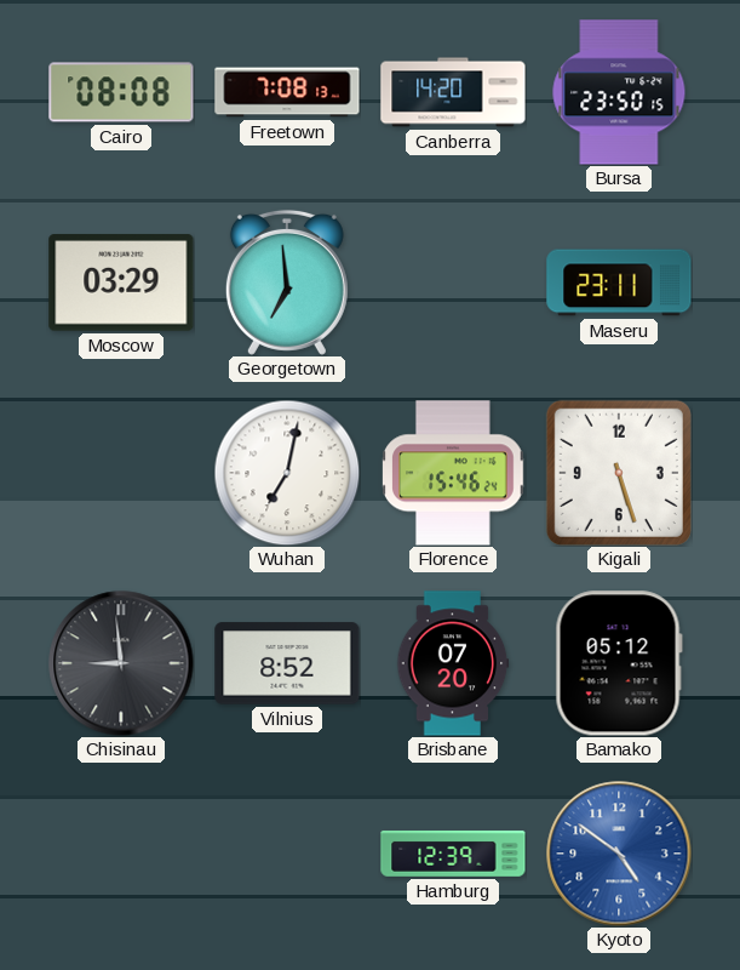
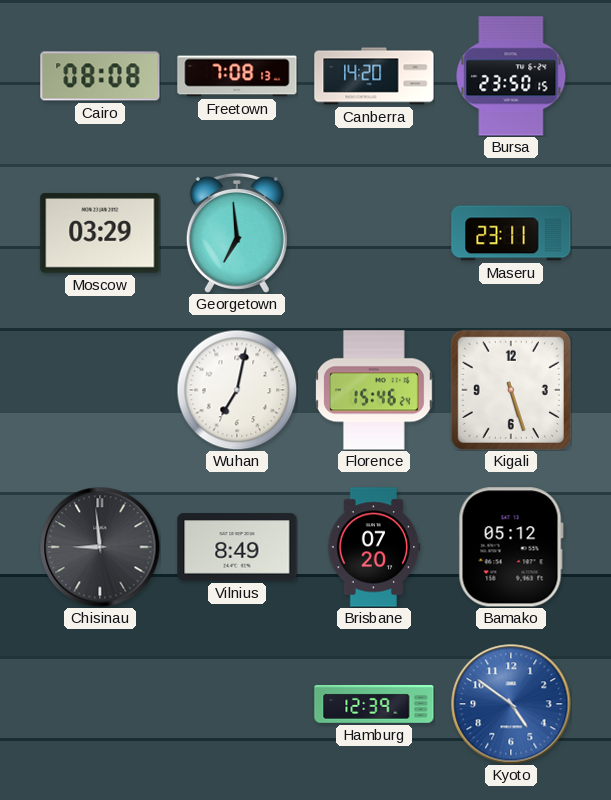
Vilnius: 8:52 -> 8:49 (237, 547)
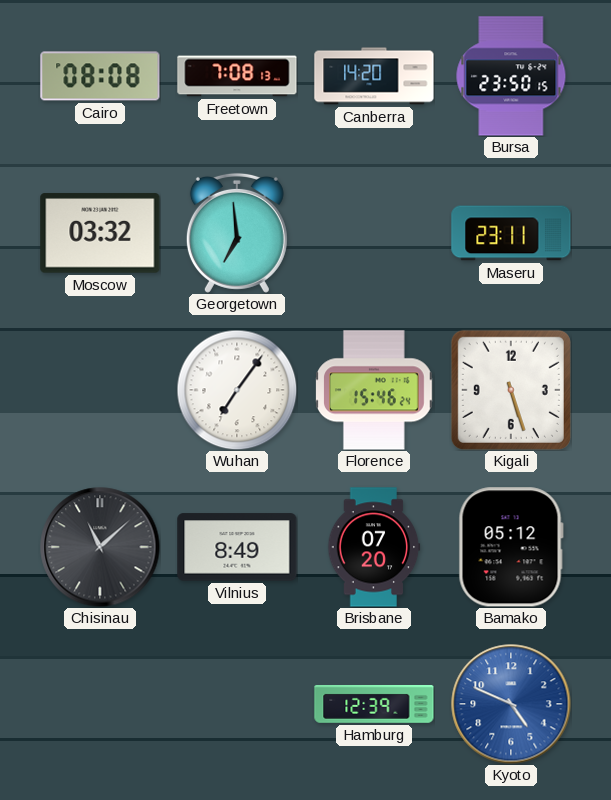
Moscow: 03:29 -> 03:32 (100, 233)
Wuhan: 7:02 -> 7:06 (237, 390)
Chisinau: 8:59 -> 11:08 (100, 547)
Kyoto: 4:51 -> 4:49 (511, 704)
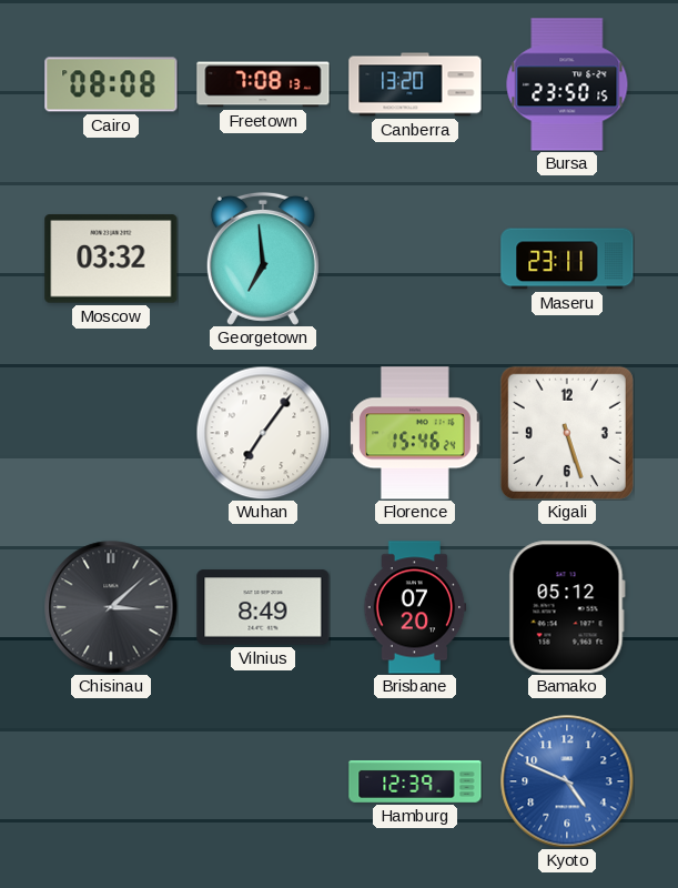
Canberra: 14:20 -> 13:20 (415, 84)
Chisinau: 11:08 -> 3:08 (111, 607)
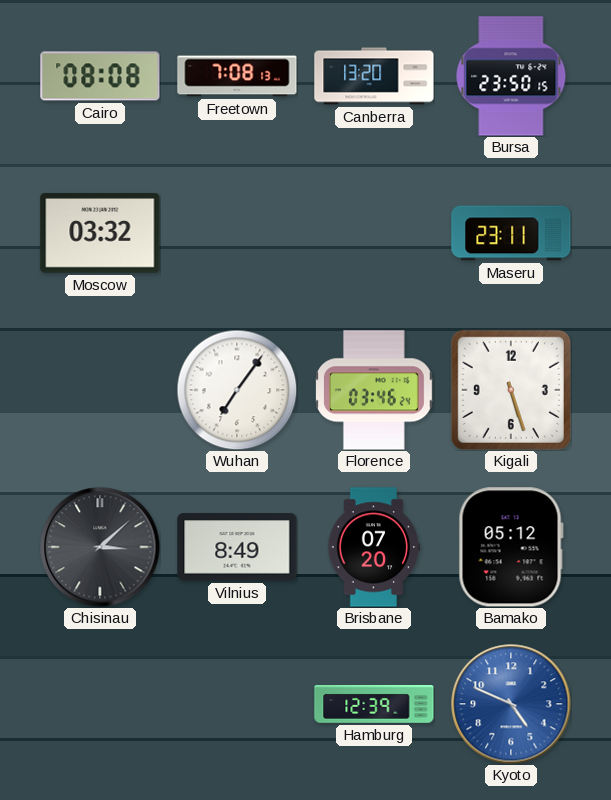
Georgetown: 6:59 -> none (263, 259)
Florence: 15:46 -> 03:46 (374, 390)
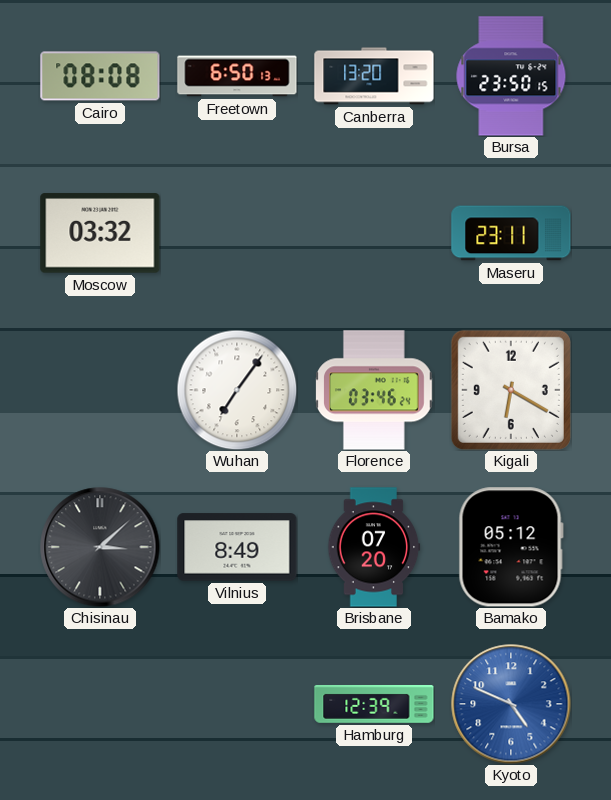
Freetown: 7:08 -> 6:50 (237, 76)
Kigali: 5:27 -> 6:20 (511, 390)
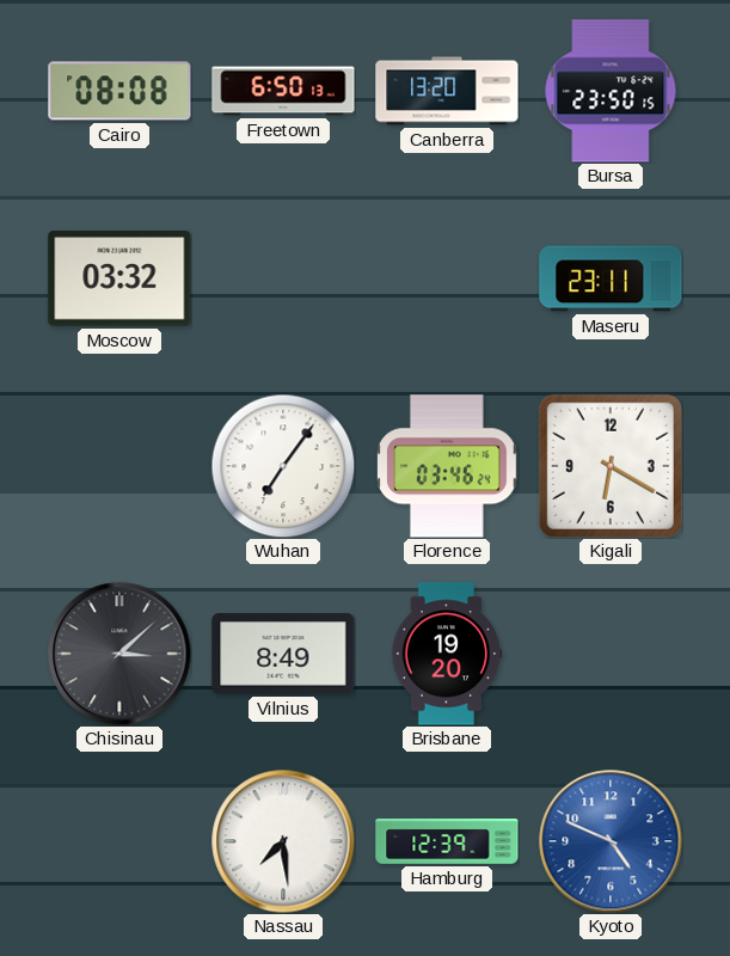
Brisbane: 07:20 -> 19:20 (447, 654)
Bamako: 05:12 -> none (511, 547)
Nassau: none -> 7:29 (283, 841)
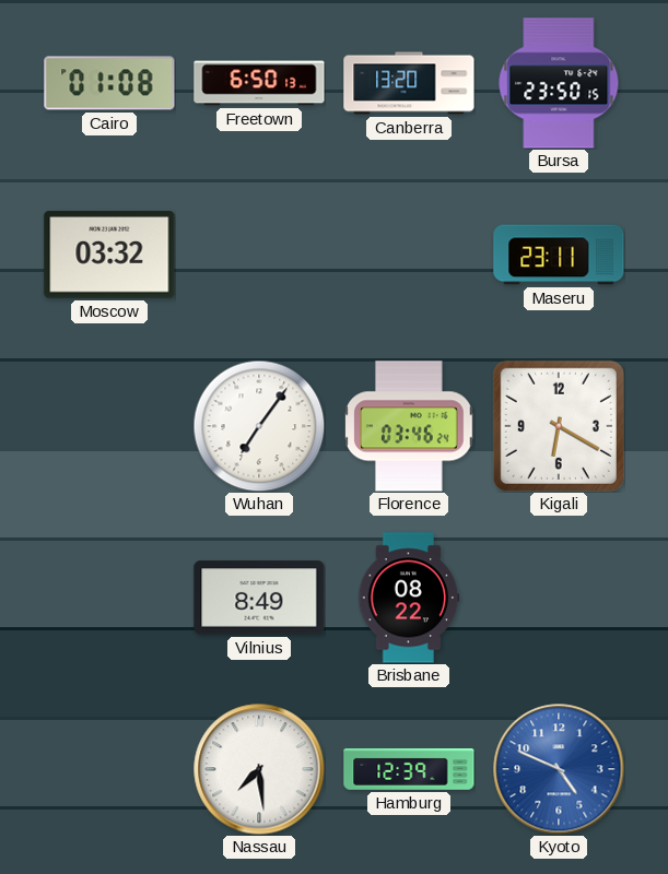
Cairo: 08:08 -> 01:08 (109, 83)
Chisinau: 3:08 -> none (119, 654)
Brisbane: 19:20 -> 08:22 (409, 598)
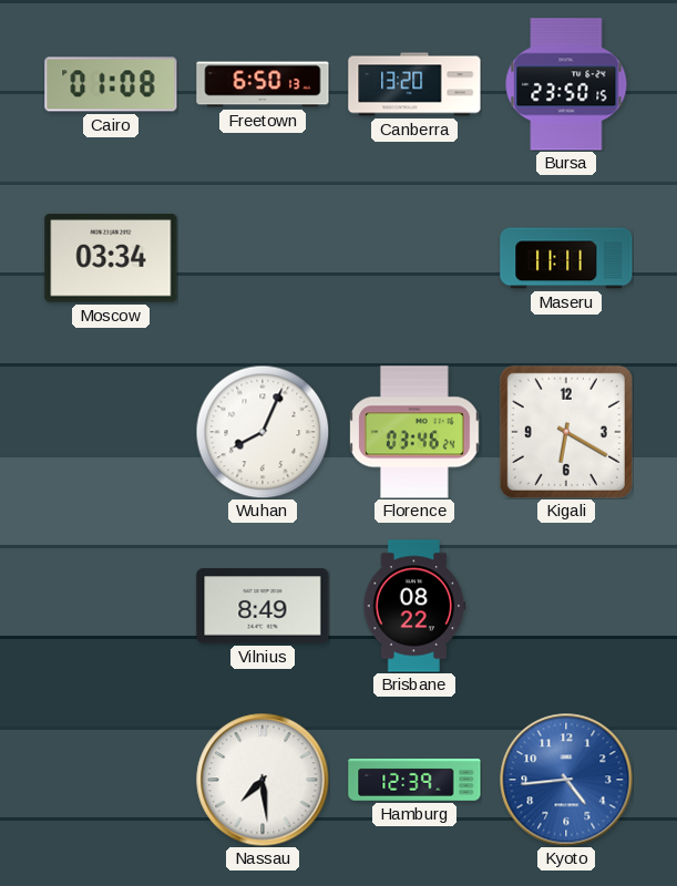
Moscow: 03:32 -> 03:34 (111, 258)
Maseru: 23:11 -> 11:11 (566, 258)
Wuhan: 7:06 -> 8:04 (263, 432)
Kyoto: 4:49 -> 4:44 (566, 780)
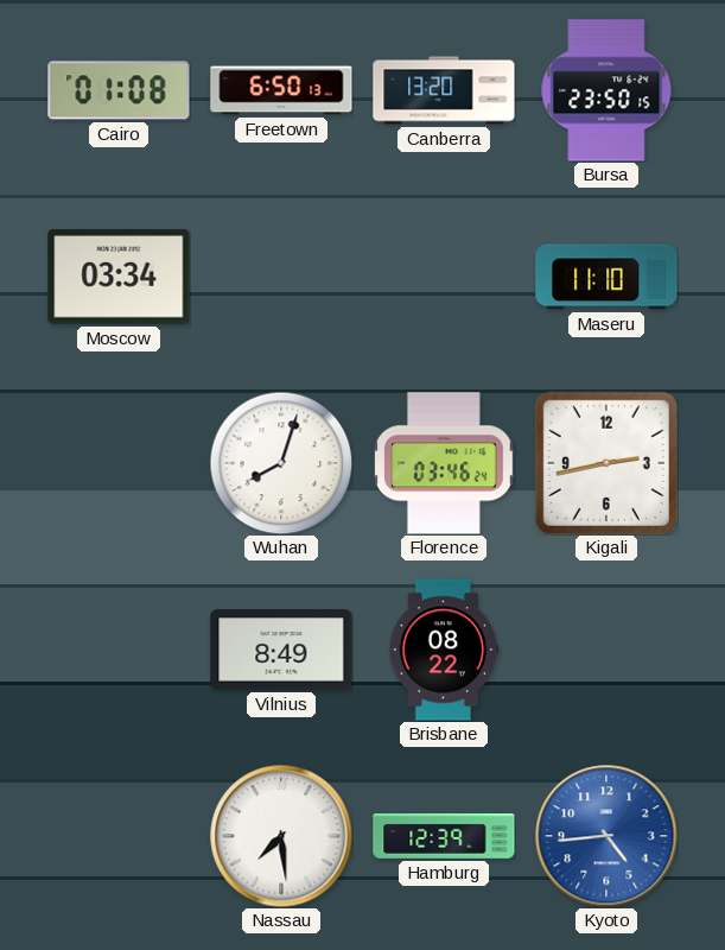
Maseru: 11:11 -> 11:10 (606, 277)
Wuhan: 8:04 -> 8:03 (281, 463)
Kigali: 6:20 -> 2:43 (606, 463)
